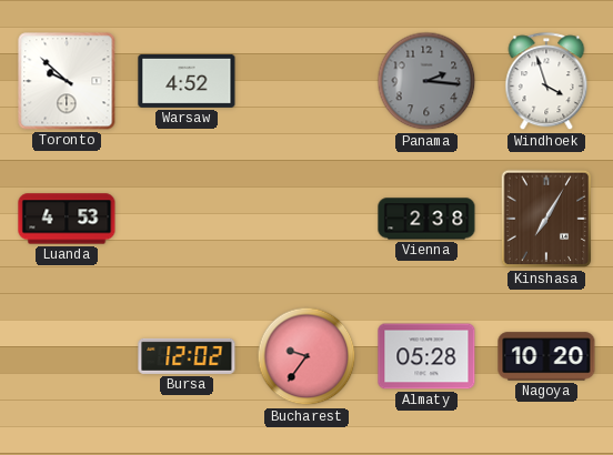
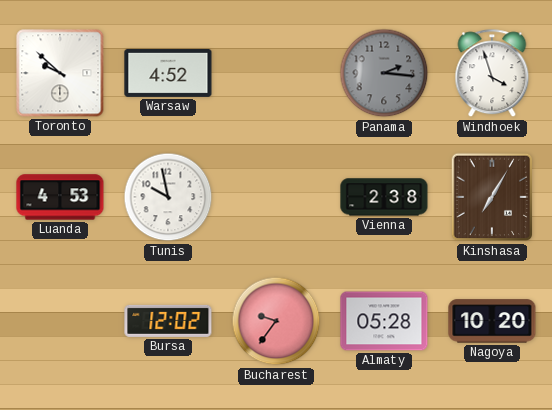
Tunis: none -> 9:58 (168, 197)
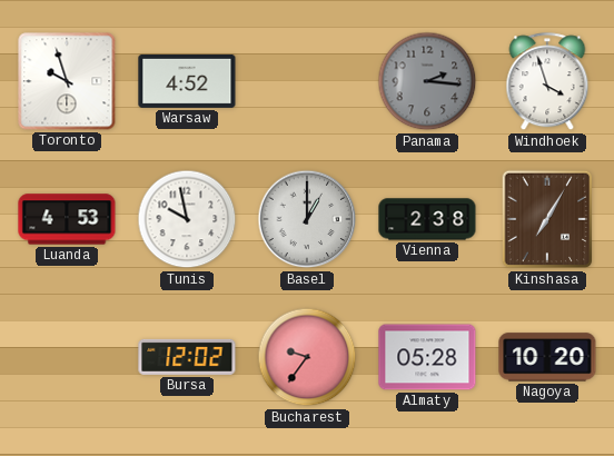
Toronto: 9:52 -> 9:57 (67, 81)
Basel: none -> 1:00 (307, 219)
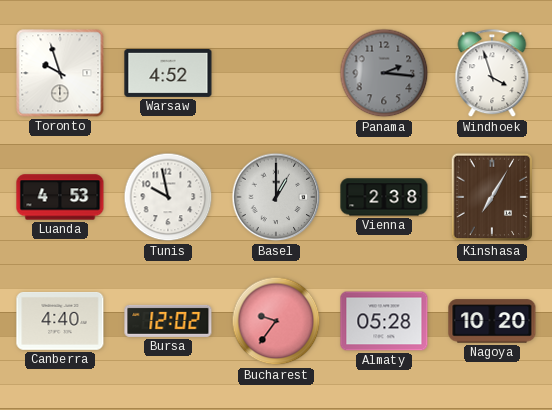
Canberra: none -> 4:40 (60, 321)
